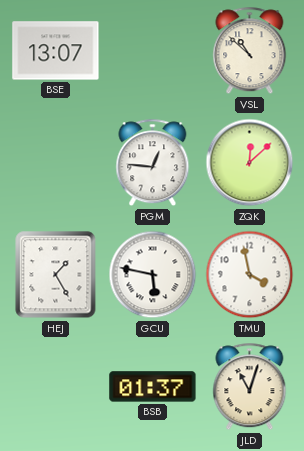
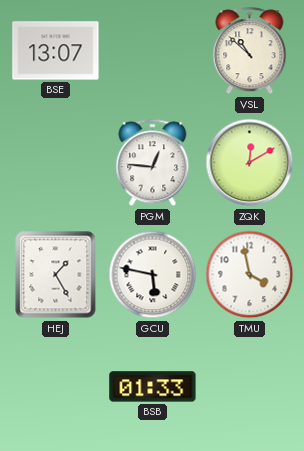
ZQK: 12:08 -> 12:10 (250, 163)
BSB: 01:37 -> 01:33 (153, 387)
JLD: 11:03 -> none (250, 387)
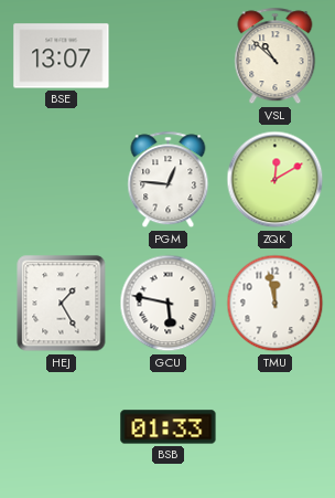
TMU: 3:58 -> 11:58 (275, 304)
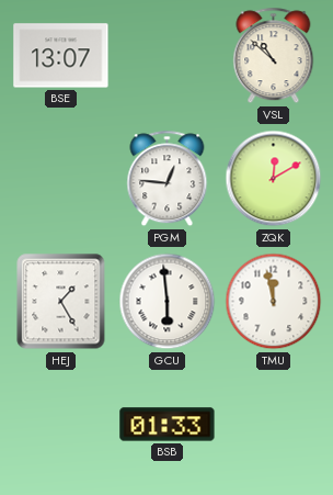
GCU: 5:47 -> 5:59 (168, 302)
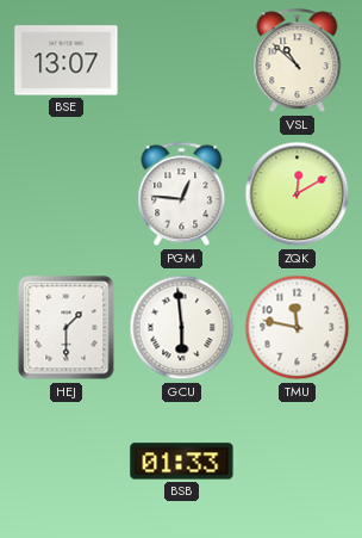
HEJ: 1:25 -> 1:30 (67, 328)
TMU: 11:58 -> 11:47 (298, 328)
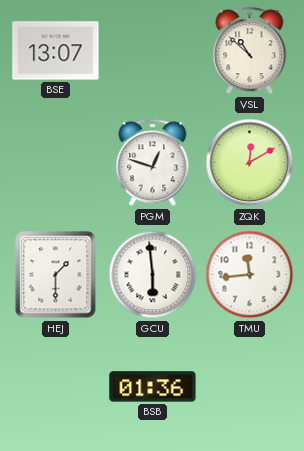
PGM: 12:46 -> 12:48 (153, 163)
TMU: 11:47 -> 11:44 (250, 275)
BSB: 01:33 -> 01:36 (153, 387)
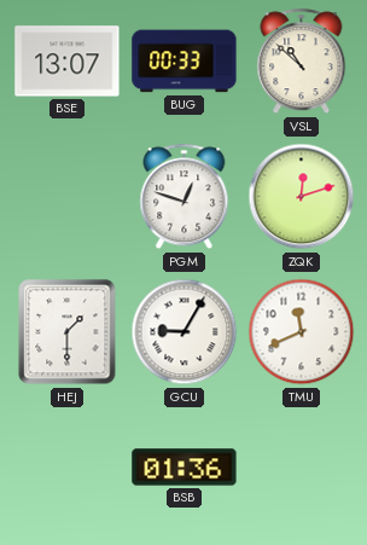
BUG: none -> 00:33 (185, 62)
ZQK: 12:10 -> 12:12 (302, 197)
GCU: 5:59 -> 9:05 (185, 332)
TMU: 11:44 -> 11:41 (302, 332)
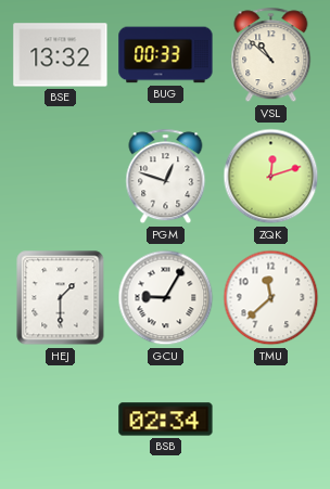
BSE: 13:07 -> 13:32 (61, 55)
TMU: 11:41 -> 11:38 (271, 298)
BSB: 01:36 -> 02:34 (166, 420)
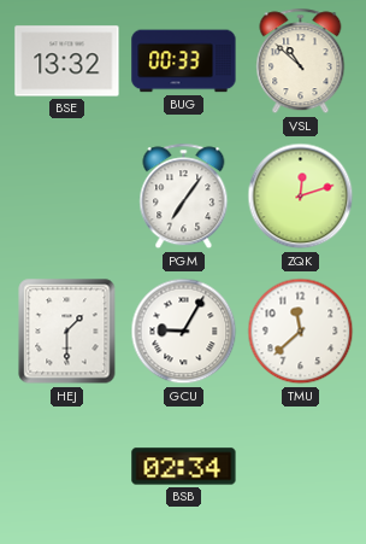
PGM: 12:48 -> 7:06 (184, 197)
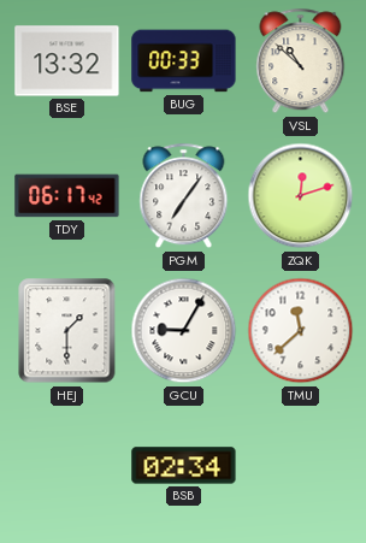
TDY: none -> 06:17 (67, 196)
